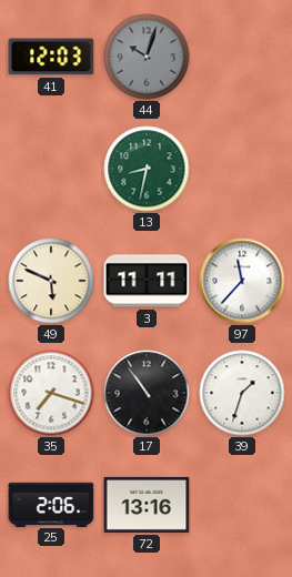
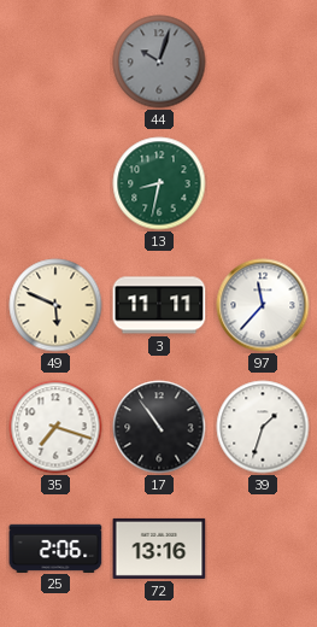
41: 12:03 -> none (51, 57)
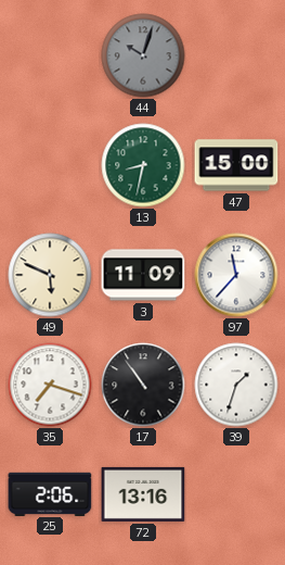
47: none -> 15:00 (236, 165)
3: 11:11 -> 11:09 (143, 275)
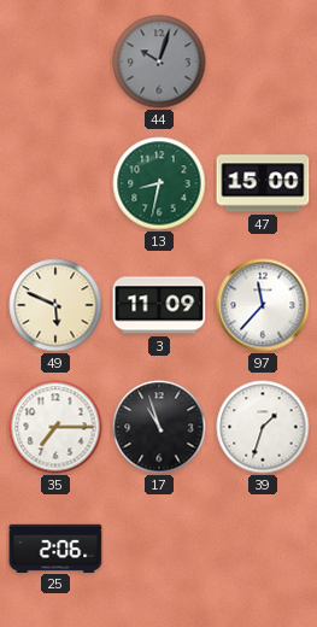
35: 7:18 -> 7:15 (55, 427)
17: 10:54 -> 10:57 (159, 427)
72: 13:16 -> none (143, 494)
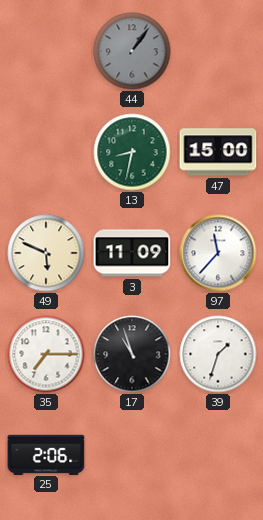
44: 10:03 -> 1:06 (132, 51)
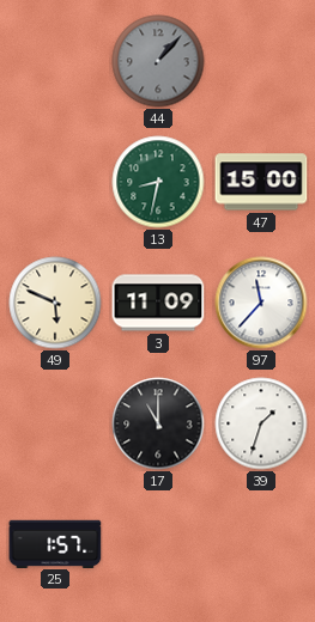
44: 1:06 -> 1:07 (158, 61)
35: 7:15 -> none (46, 354)
17: 10:57 -> 11:00 (158, 423)
25: 2:06 -> 1:57 (55, 543)
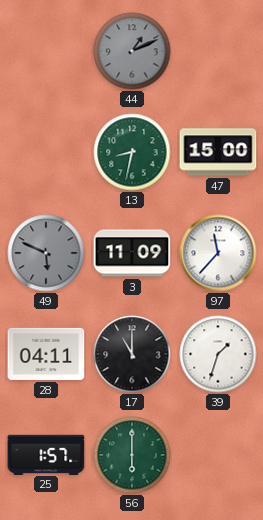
44: 1:07 -> 1:11 (132, 51)
49 dial: cream -> grey (46, 253)
28: none -> 04:11 (46, 354)
56: none -> 6:00 (132, 455)
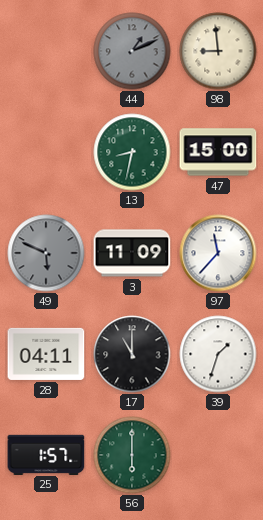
98: none -> 8:59 (218, 51)
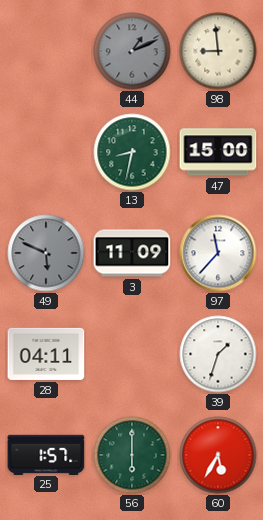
17: 11:00 -> none (132, 354)
60: none -> 5:35 (218, 455)
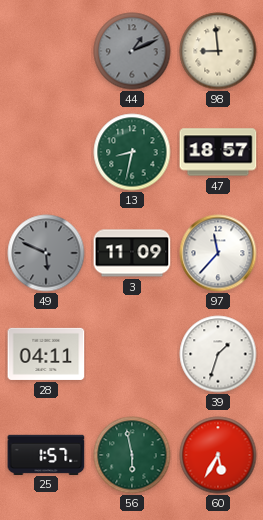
47: 15:00 -> 18:57 (218, 152)
56: 6:00 -> 5:58 (132, 455)
